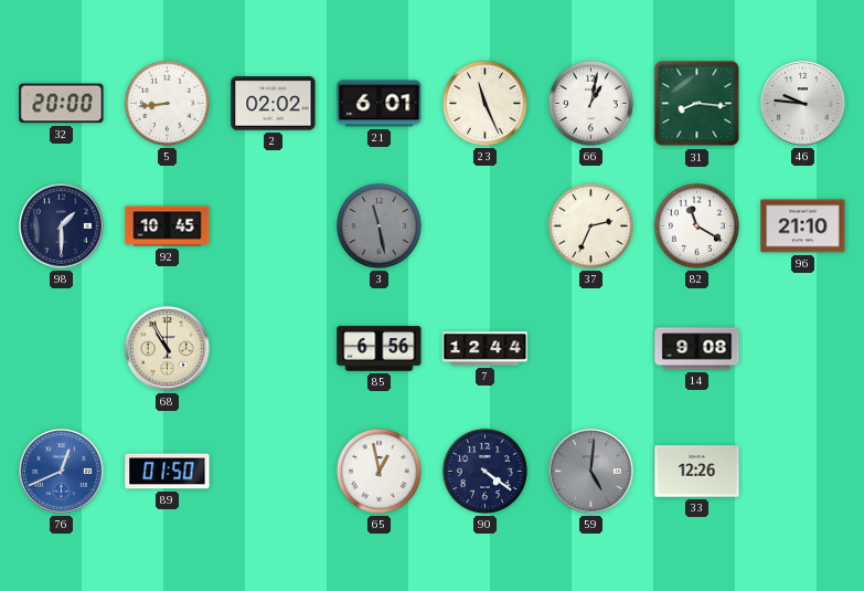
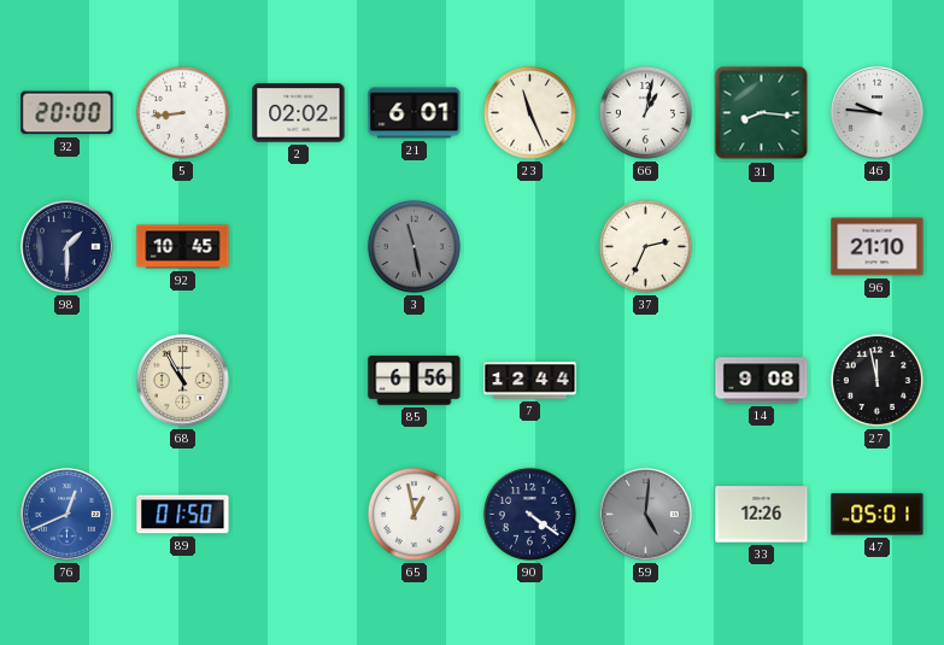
82: 11:20 -> none (696, 225)
27: none -> 11:58 (876, 380)
47: none -> 05:01 (878, 515)
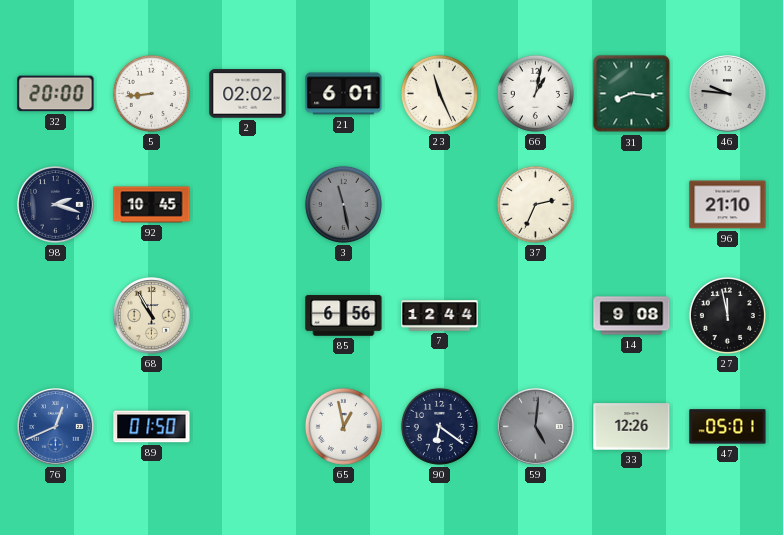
98: 1:30 -> 2:18 (56, 205)
90: 4:21 -> 6:21 (439, 426)
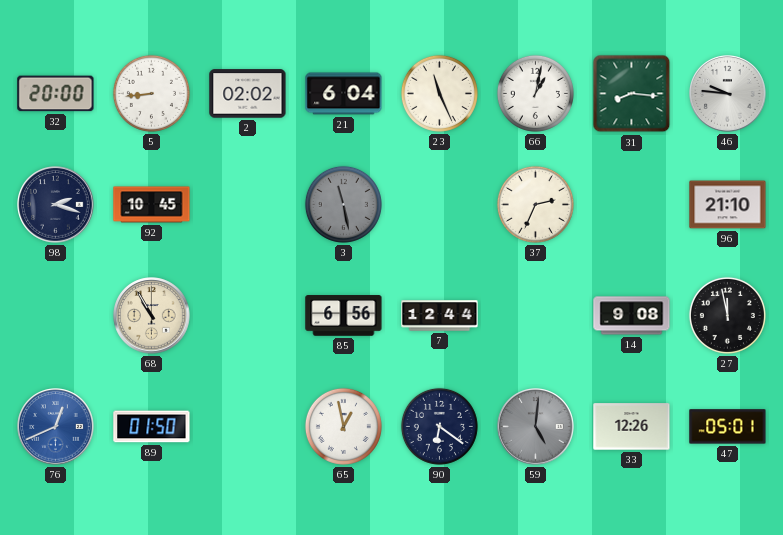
21: 6:01 -> 6:04 (344, 94)
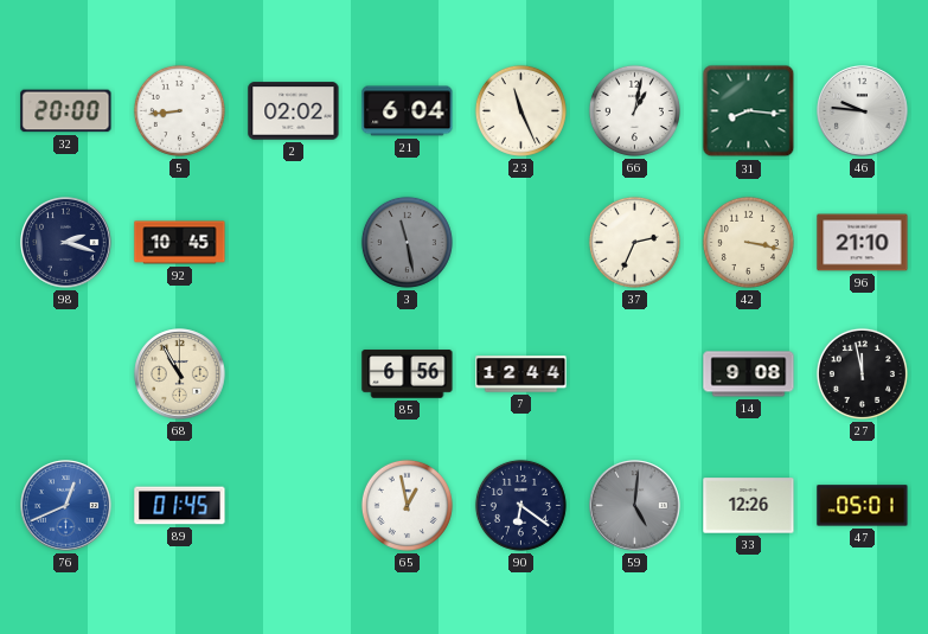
42: none -> 3:17 (748, 242)
89: 01:50 -> 01:45 (180, 506)
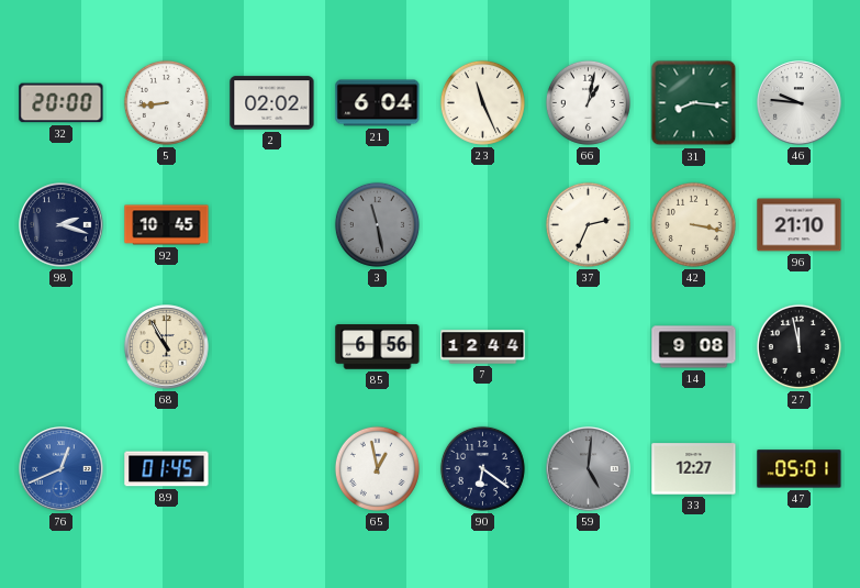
33: 12:26 -> 12:27 (694, 469)
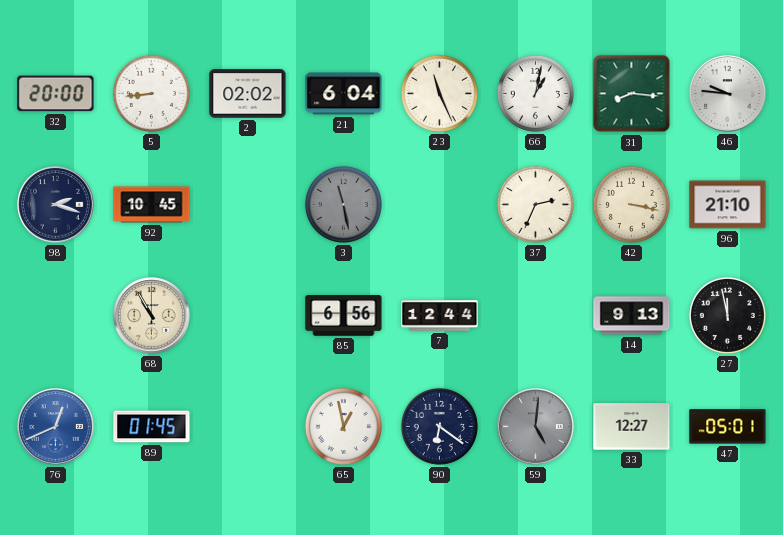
14: 9:08 -> 9:13 (632, 316)
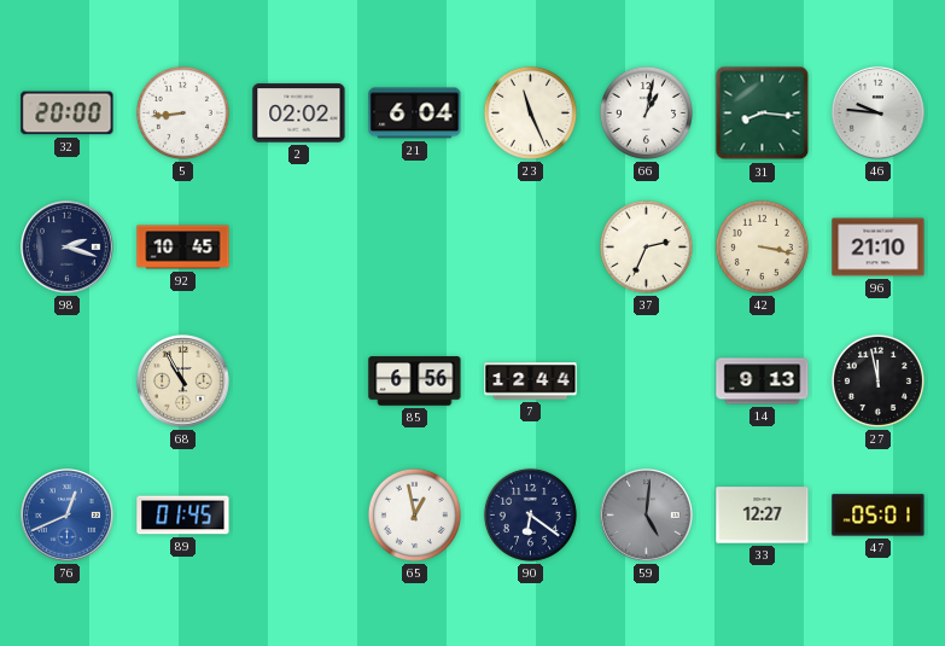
3: 11:28 -> none (343, 204)
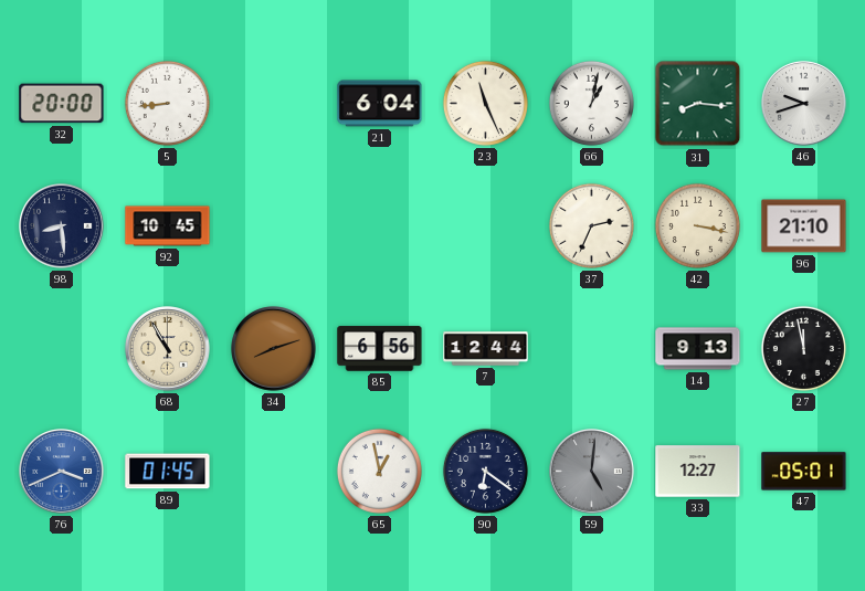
2: 02:02 -> none (299, 114)
46: 9:46 -> 9:42 (804, 104)
98: 2:18 -> 8:29 (62, 226)
34: none -> 8:12 (274, 349)
76: 12:41 -> 3:41 (62, 472)
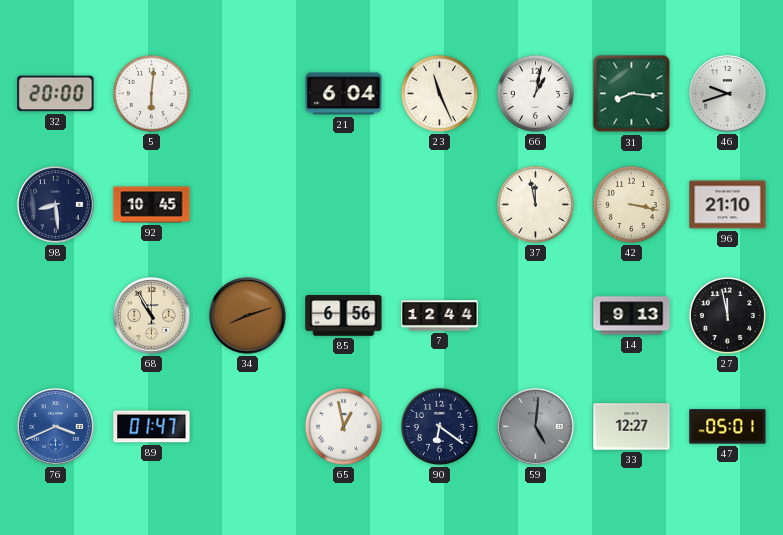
5: 8:44 -> 6:01 (151, 93)
37: 2:34 -> 11:58 (535, 204)
89: 01:45 -> 01:47 (152, 427)
